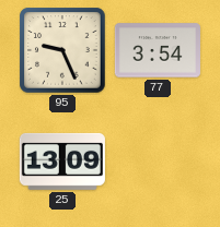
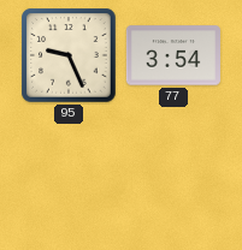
25: 13:09 -> none (62, 162)
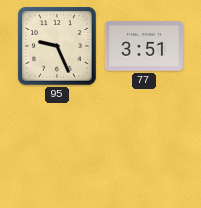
77: 3:54 -> 3:51 (144, 46)
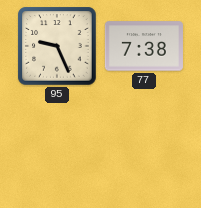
77: 3:51 -> 7:38 (144, 46)
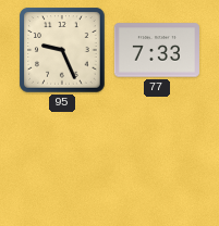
77: 7:38 -> 7:33 (157, 50)
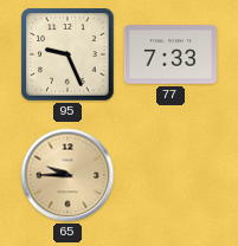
65: none -> 9:45 (67, 175)
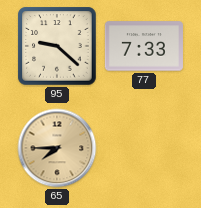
95: 9:26 -> 9:22 (57, 46)
65: 9:45 -> 7:45 (57, 148)
